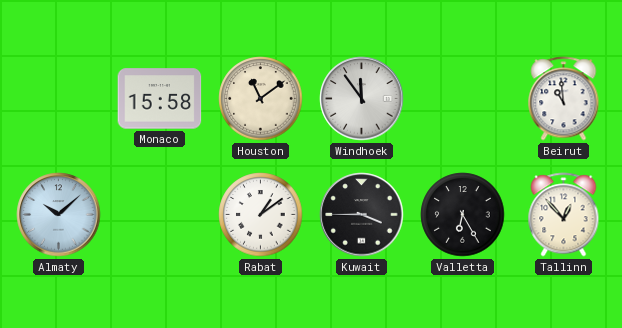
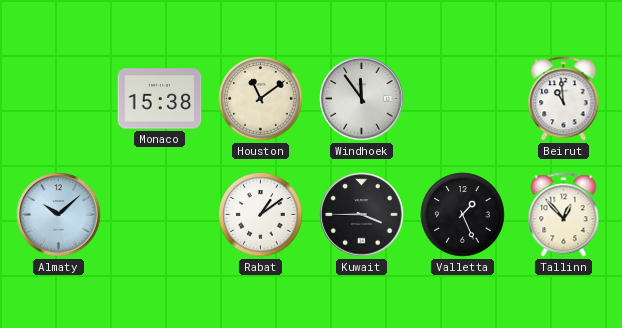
Monaco: 15:58 -> 15:38 (160, 99)
Valletta: 6:25 -> 1:26 (463, 215)
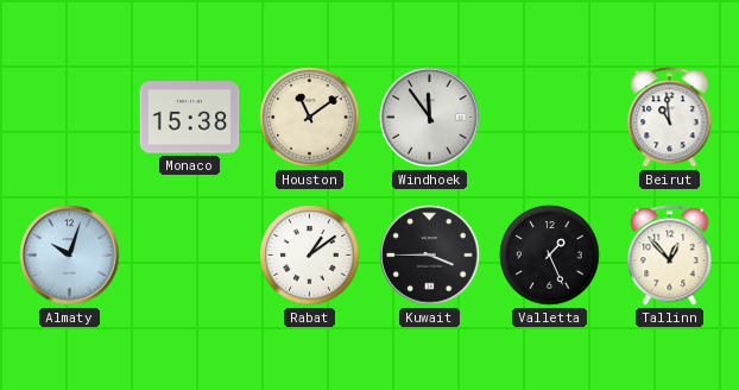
Almaty: 10:08 -> 10:03 (70, 256)
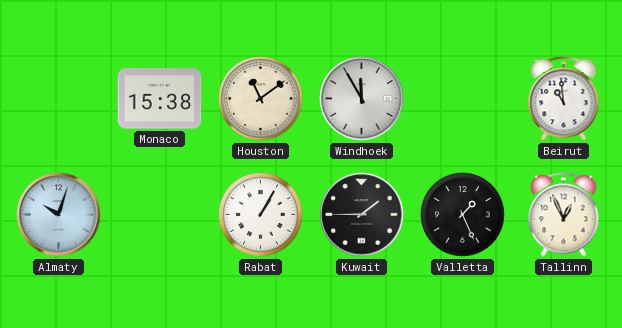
Windhoek: 11:54 -> 11:55 (362, 99)
Rabat: 1:09 -> 1:05 (261, 215)
Kuwait: 3:45 -> 1:45 (362, 215)
Tallinn: 12:53 -> 12:56 (564, 215)
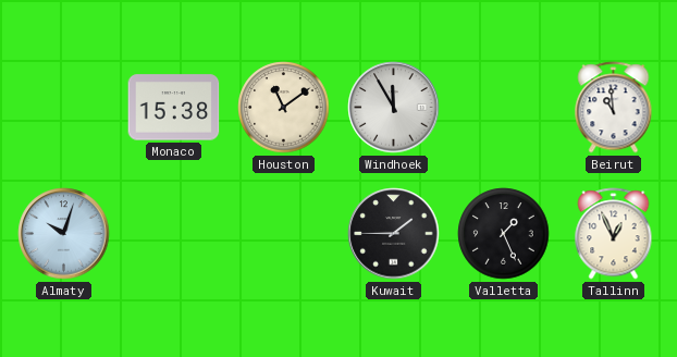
Rabat: 1:05 -> none (261, 215)
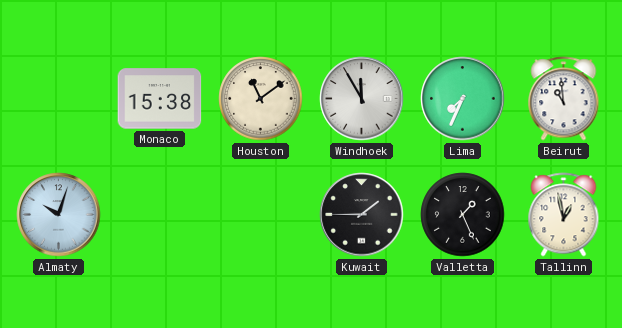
Lima: none -> 7:34 (463, 99)
Tallinn: 12:56 -> 12:58 (564, 215)
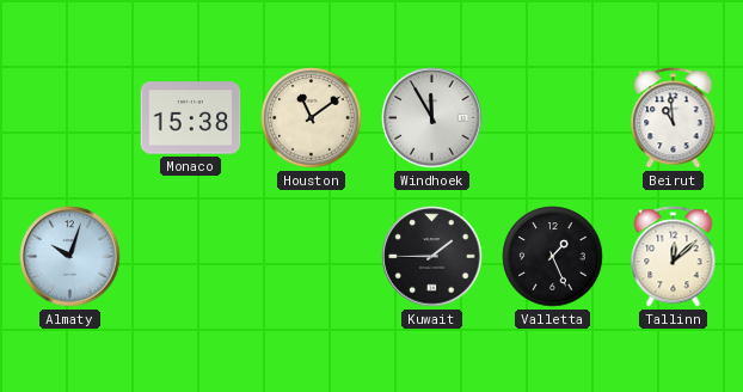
Lima: 7:34 -> none (463, 99)
Tallinn: 12:58 -> 12:08 (674, 257)
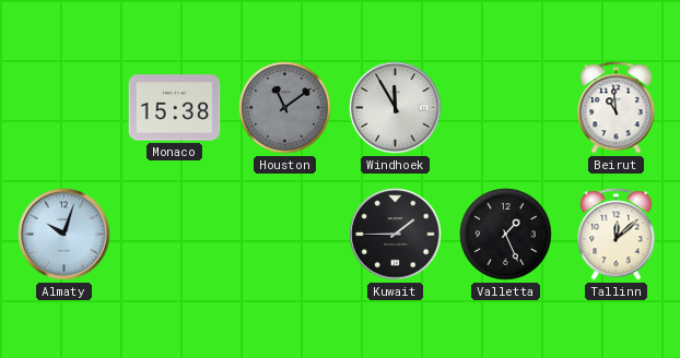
Houston dial: cream -> grey (285, 108)
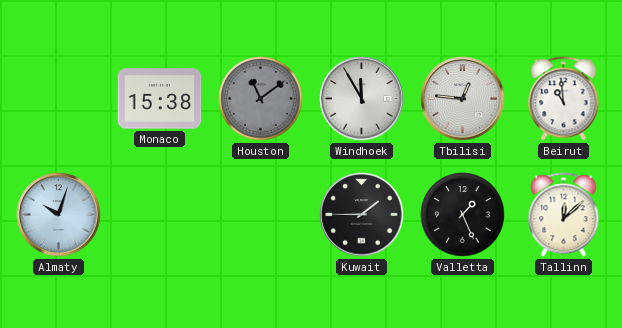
Tbilisi: none -> 12:46 (463, 99)
